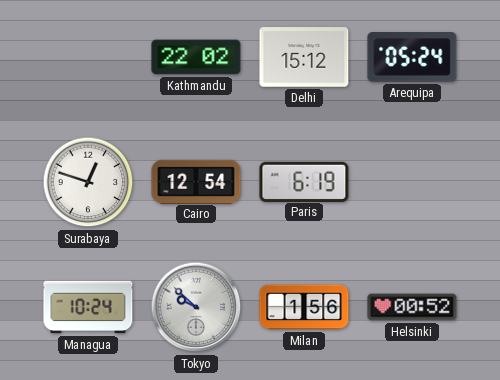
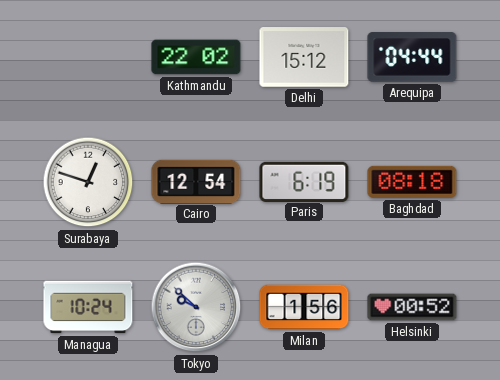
Arequipa: 05:24 -> 04:44 (412, 57)
Baghdad: none -> 08:18 (412, 182)
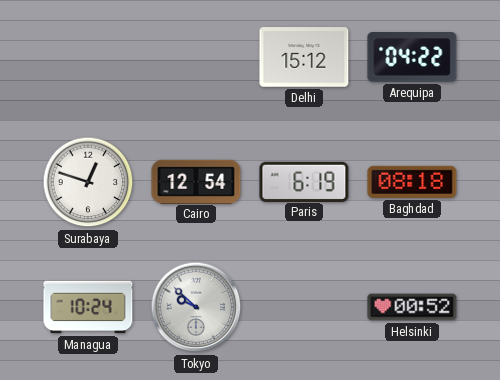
Kathmandu: 22:02 -> none (196, 57)
Arequipa: 04:44 -> 04:22 (412, 57)
Milan: 1:56 -> none (304, 307)
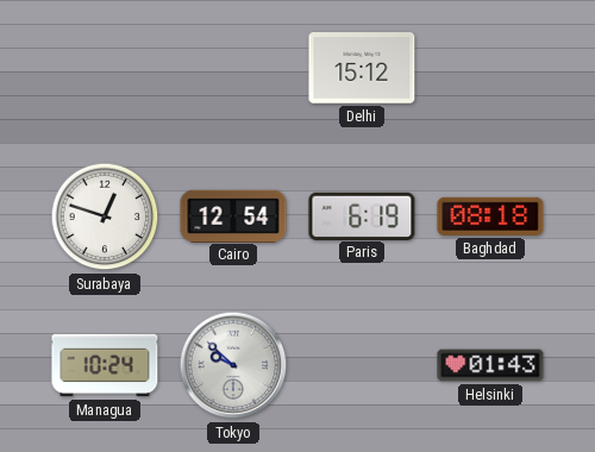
Arequipa: 04:22 -> none (412, 57)
Helsinki: 00:52 -> 01:43 (490, 365)
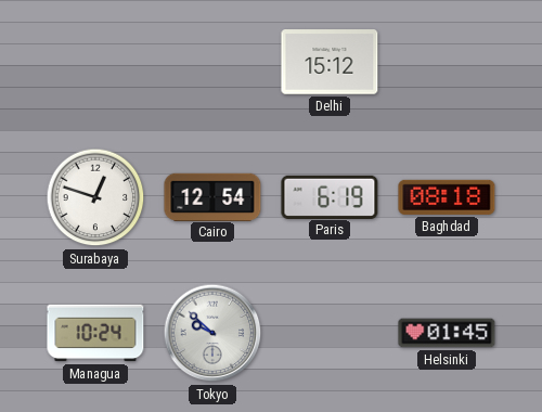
Helsinki: 01:43 -> 01:45 (447, 333)
